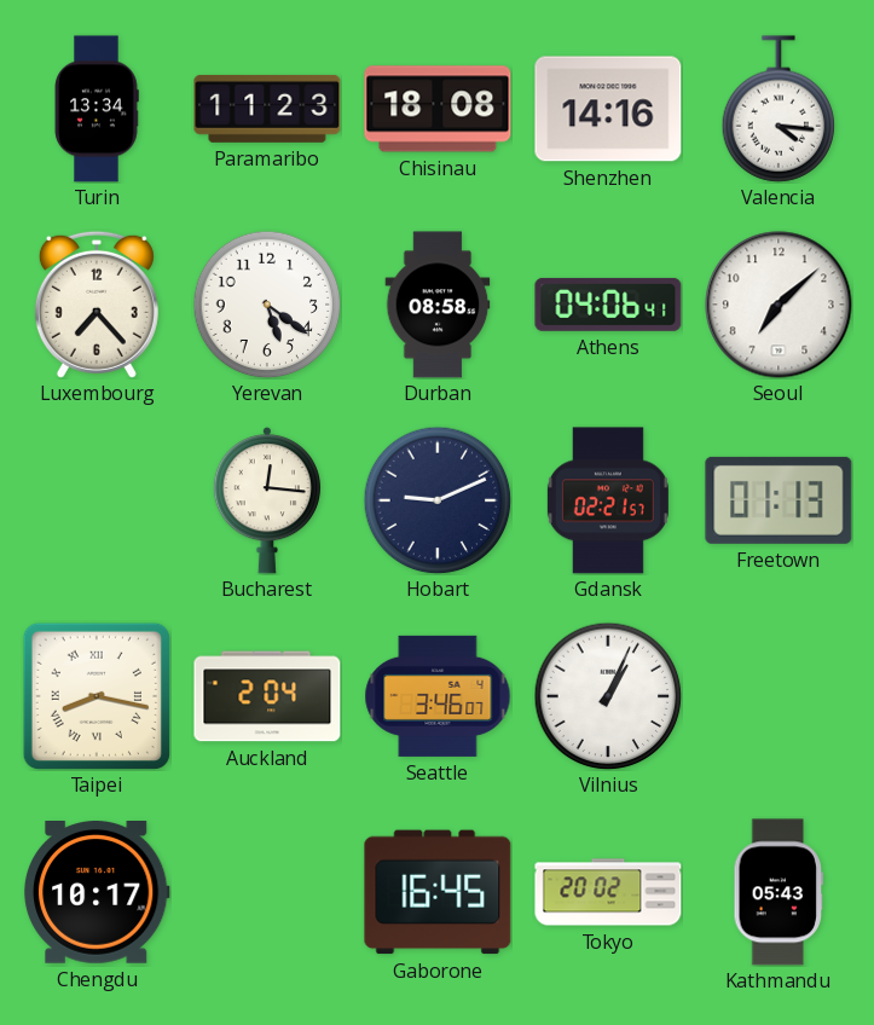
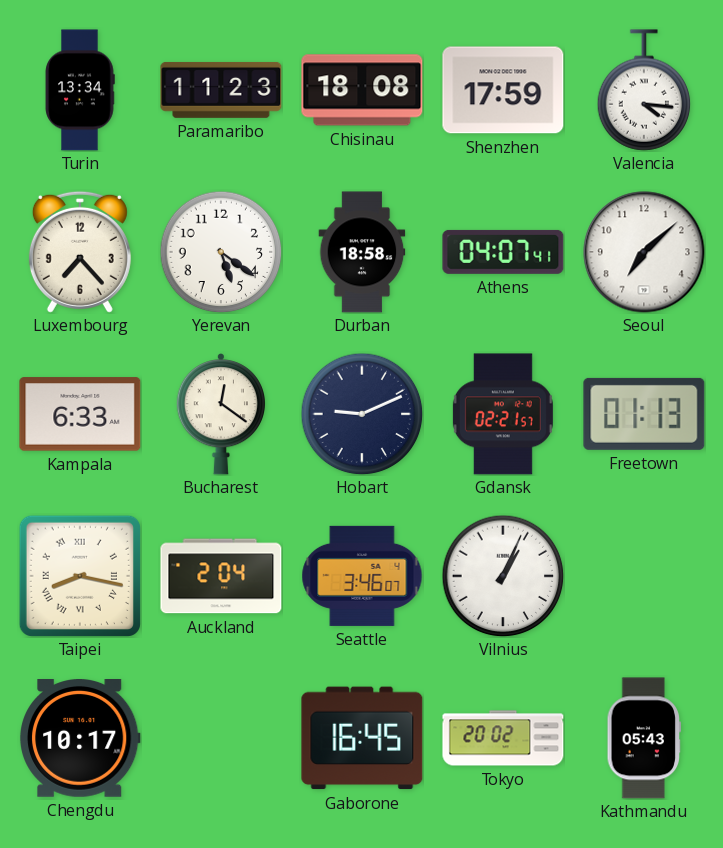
Shenzhen: 14:16 -> 17:59 (503, 90)
Durban: 08:58 -> 18:58 (362, 252)
Athens: 04:06 -> 04:07 (503, 252)
Kampala: none -> 6:33 (80, 414)
Bucharest: 12:16 -> 12:21 (220, 415)
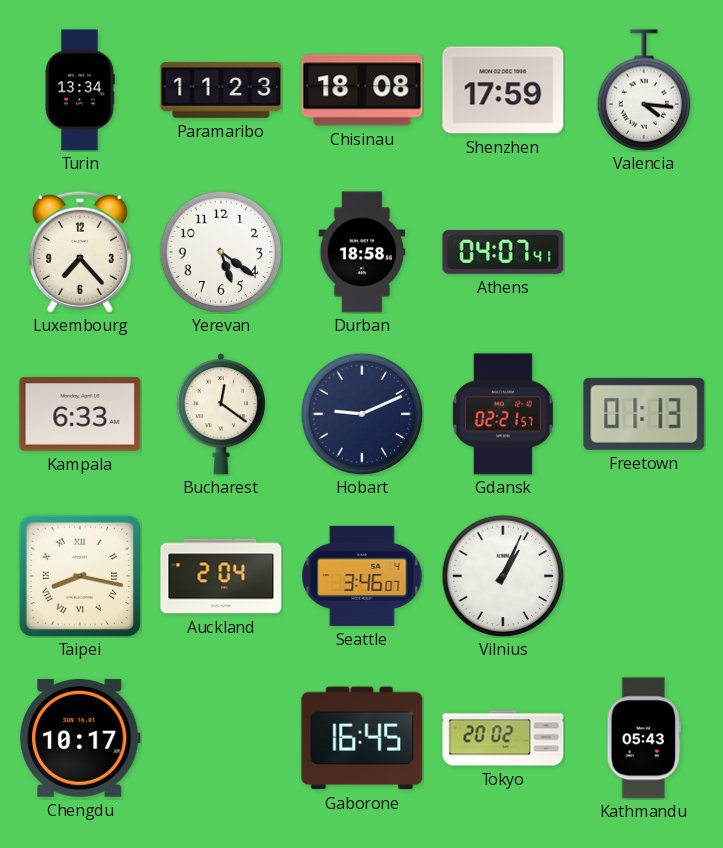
Seoul: 7:08 -> none (644, 252)
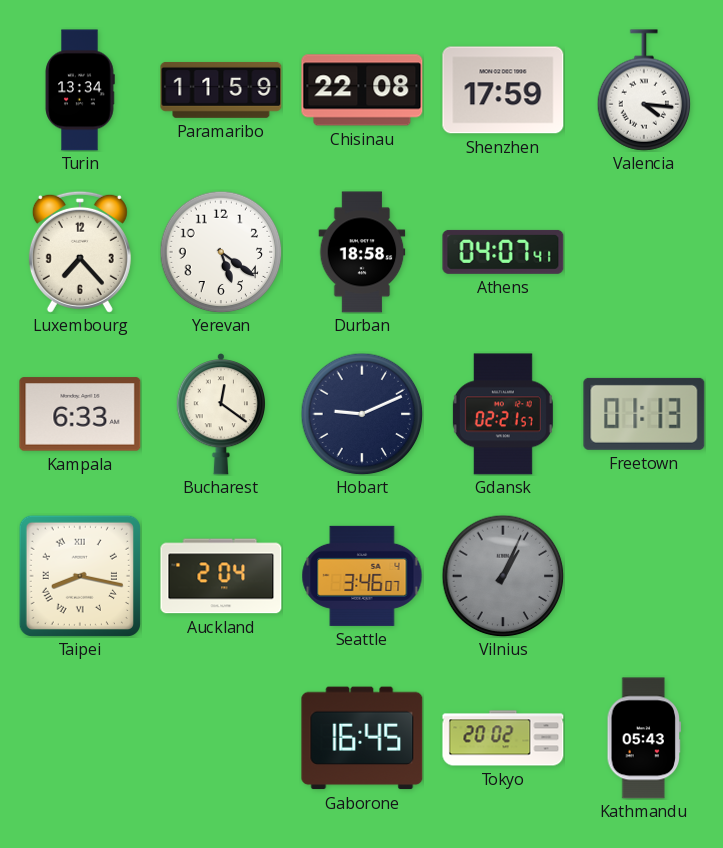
Paramaribo: 11:23 -> 11:59 (221, 90)
Chisinau: 18:08 -> 22:08 (362, 90)
Vilnius dial: white -> grey (503, 576)
Chengdu: 10:17 -> none (80, 739)
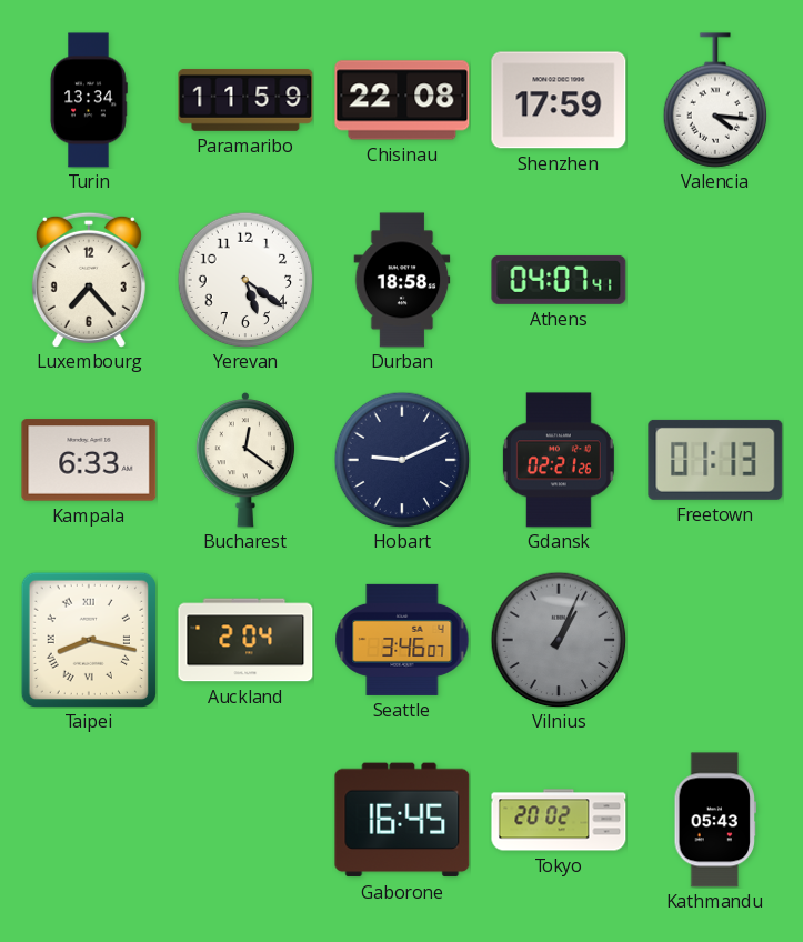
Gdansk: 02:21:57 -> 02:21:26 (559, 460)
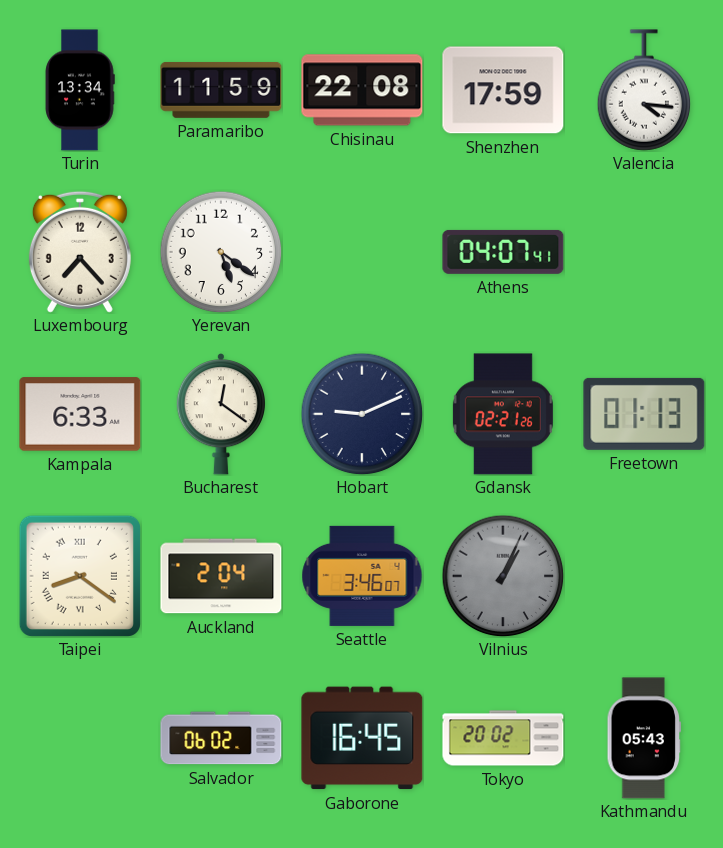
Durban: 18:58 -> none (402, 280)
Taipei: 8:17 -> 8:21 (80, 576)
Salvador: none -> 06:02 (221, 738)
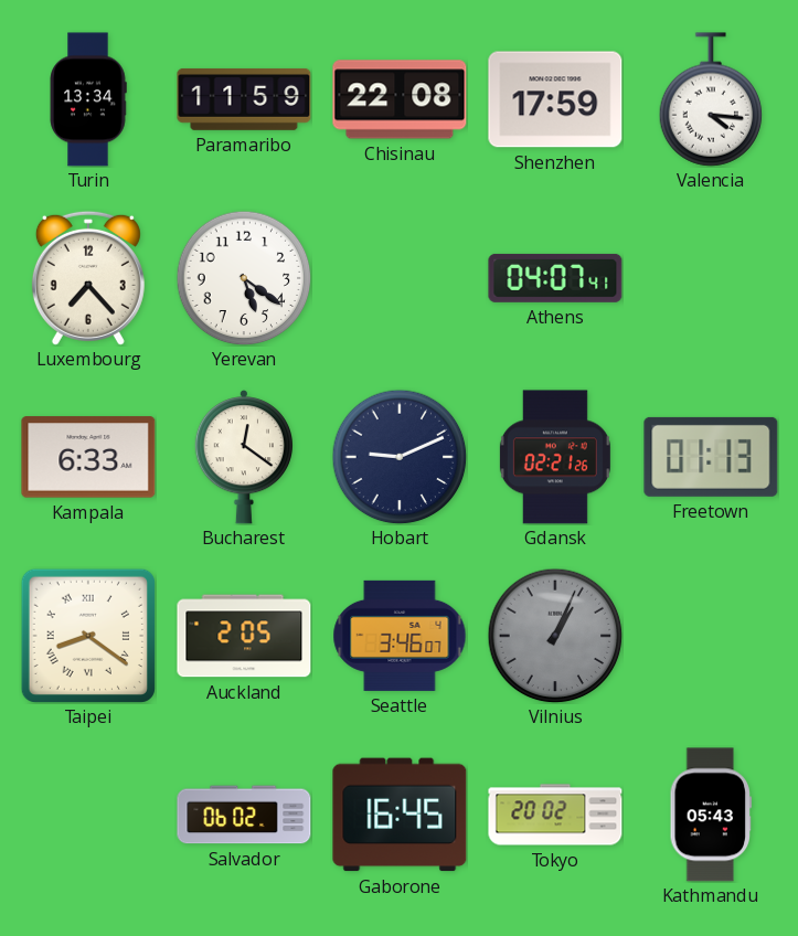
Auckland: 2:04 -> 2:05 (244, 636)
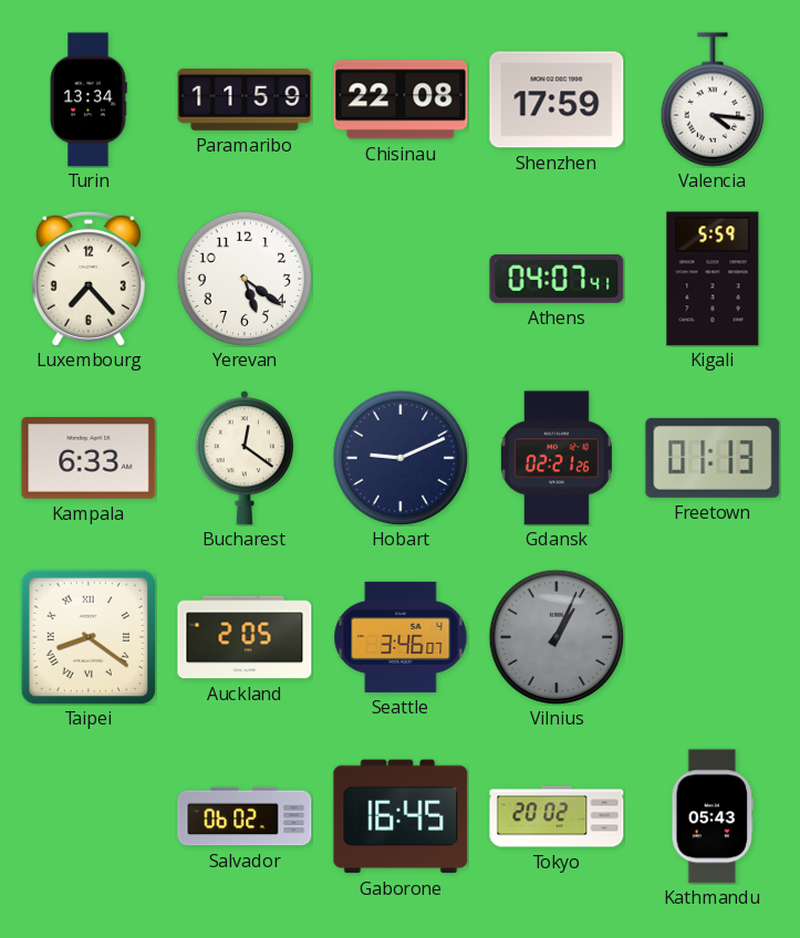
Kigali: none -> 5:59 (713, 279)
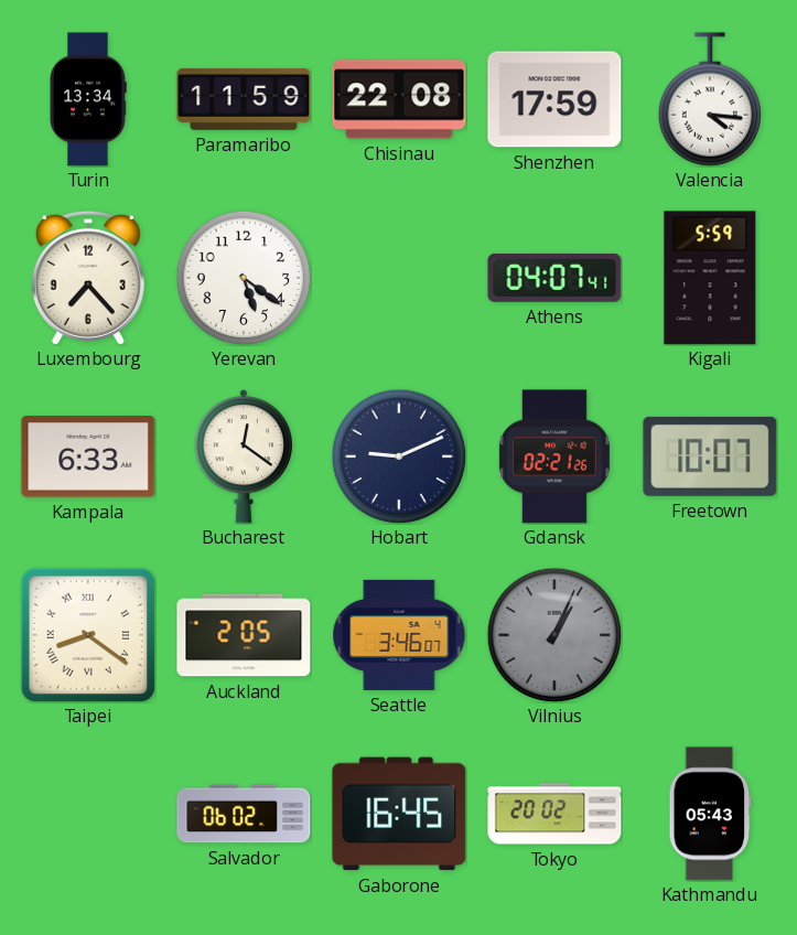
Freetown: 01:13 -> 10:07 (710, 456)
